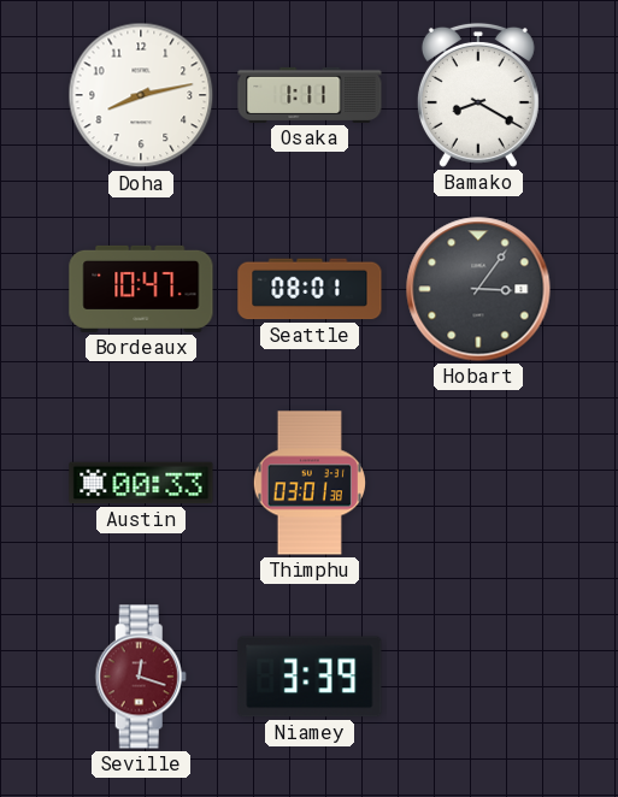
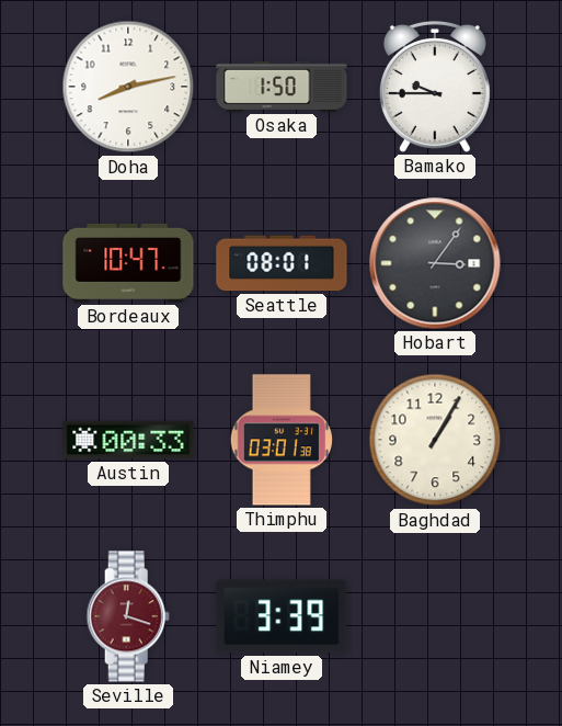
Osaka: 1:11 -> 1:50 (282, 87)
Bamako: 8:20 -> 9:45 (435, 87)
Baghdad: none -> 1:05 (435, 440)
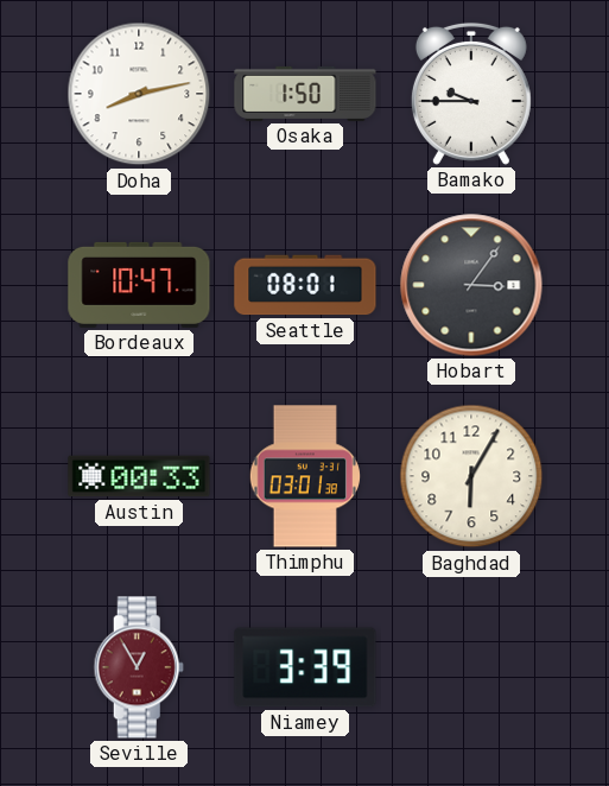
Baghdad: 1:05 -> 6:05 (471, 476)
Seville: 12:18 -> 12:55 (139, 667)
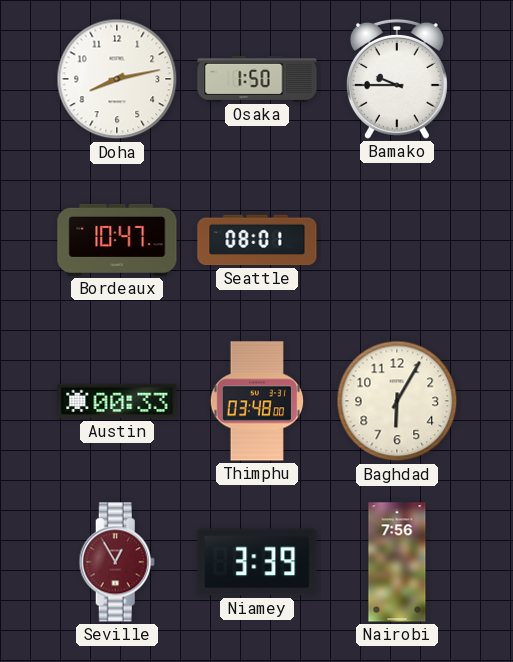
Hobart: 3:06 -> none (471, 285)
Thimphu: 03:01 -> 03:48 (256, 401)
Nairobi: none -> 7:56 (397, 562)
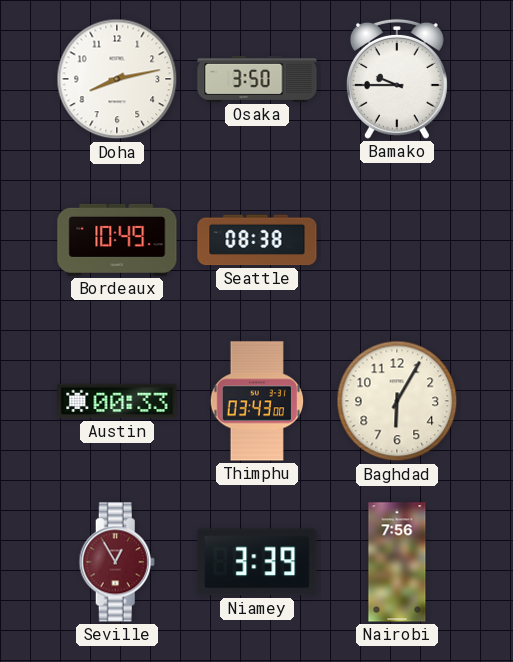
Osaka: 1:50 -> 3:50 (257, 79)
Bordeaux: 10:47 -> 10:49 (117, 240)
Seattle: 08:01 -> 08:38 (257, 240)
Thimphu: 03:48 -> 03:43 (256, 401)
